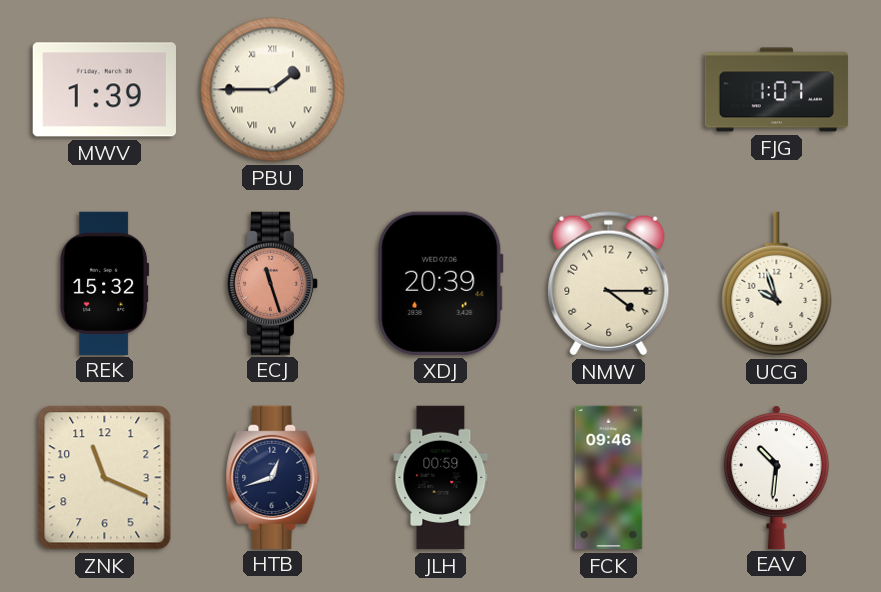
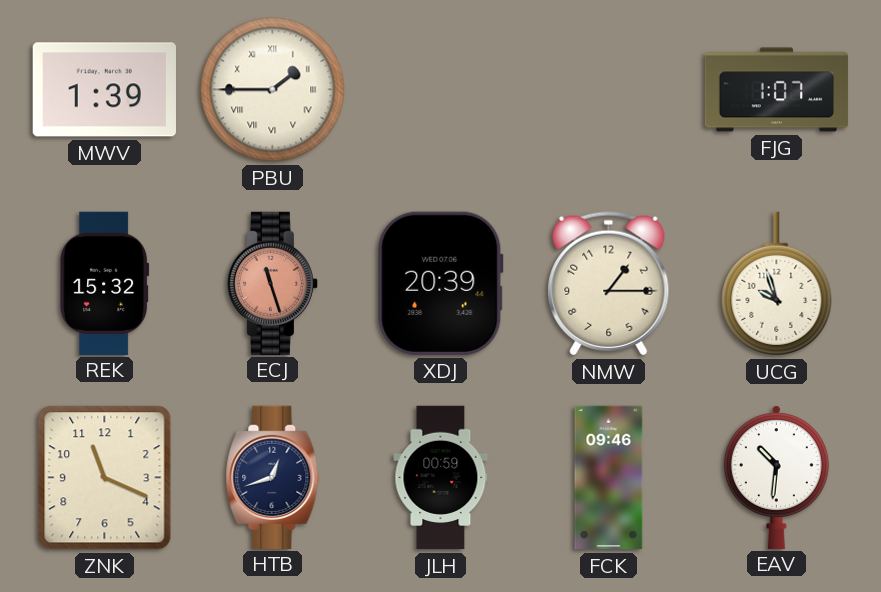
NMW: 4:15 -> 1:15 (609, 284)
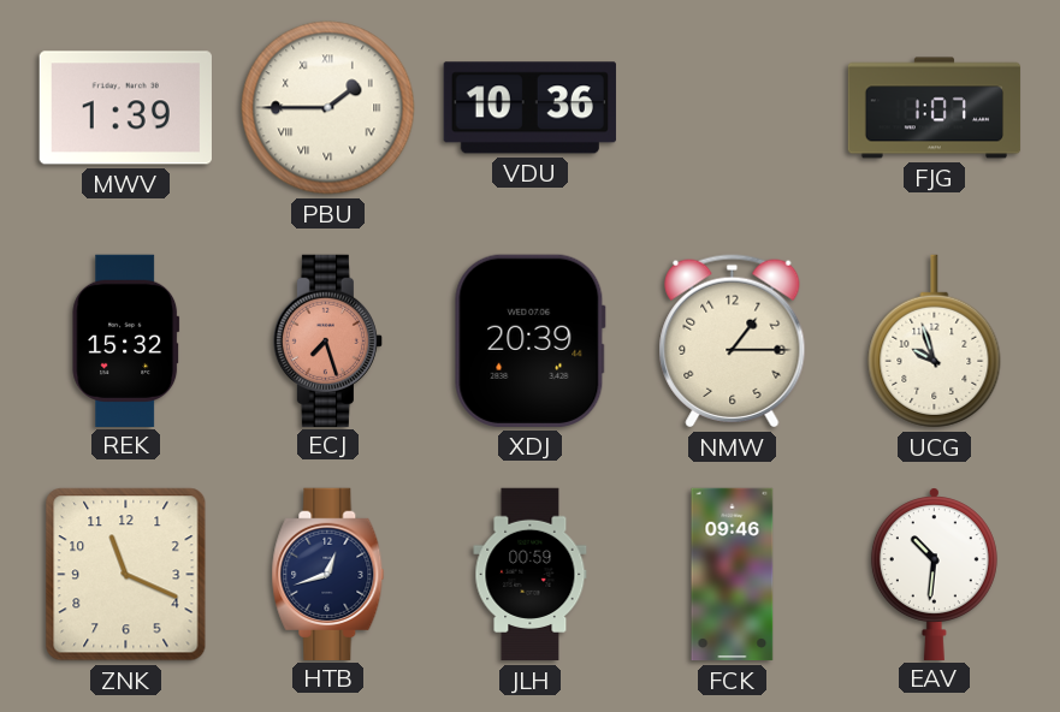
VDU: none -> 10:36 (529, 108)
ECJ: 11:27 -> 7:27 (327, 340)
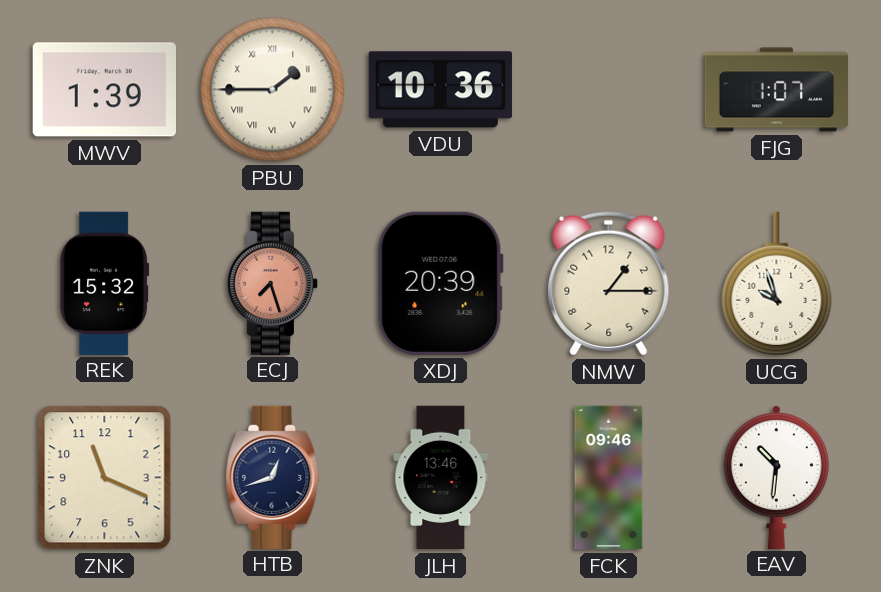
JLH: 00:59 -> 13:46 (441, 478)
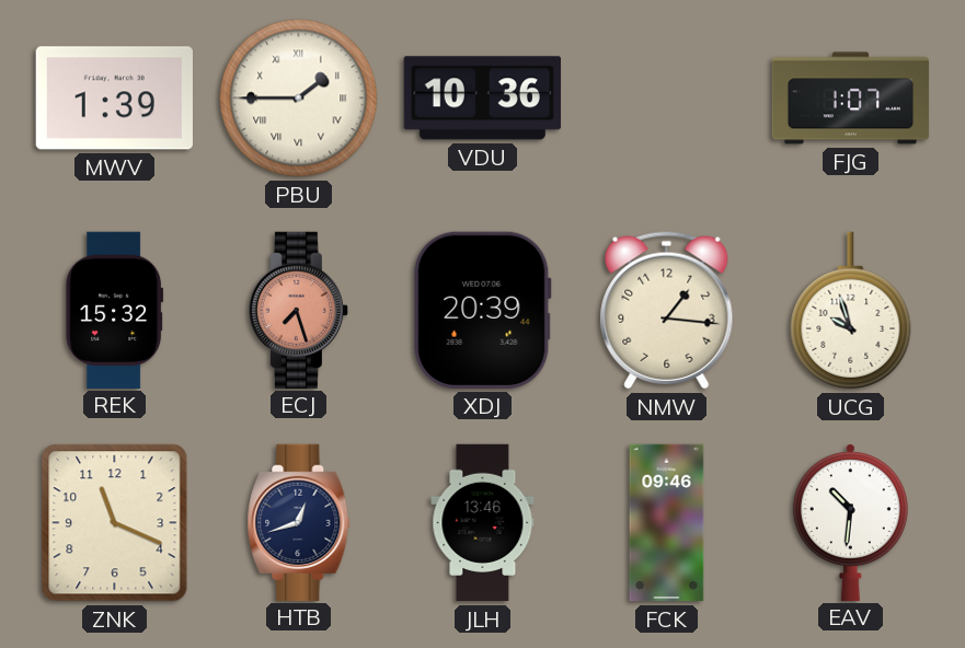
NMW: 1:15 -> 1:16 (667, 311)
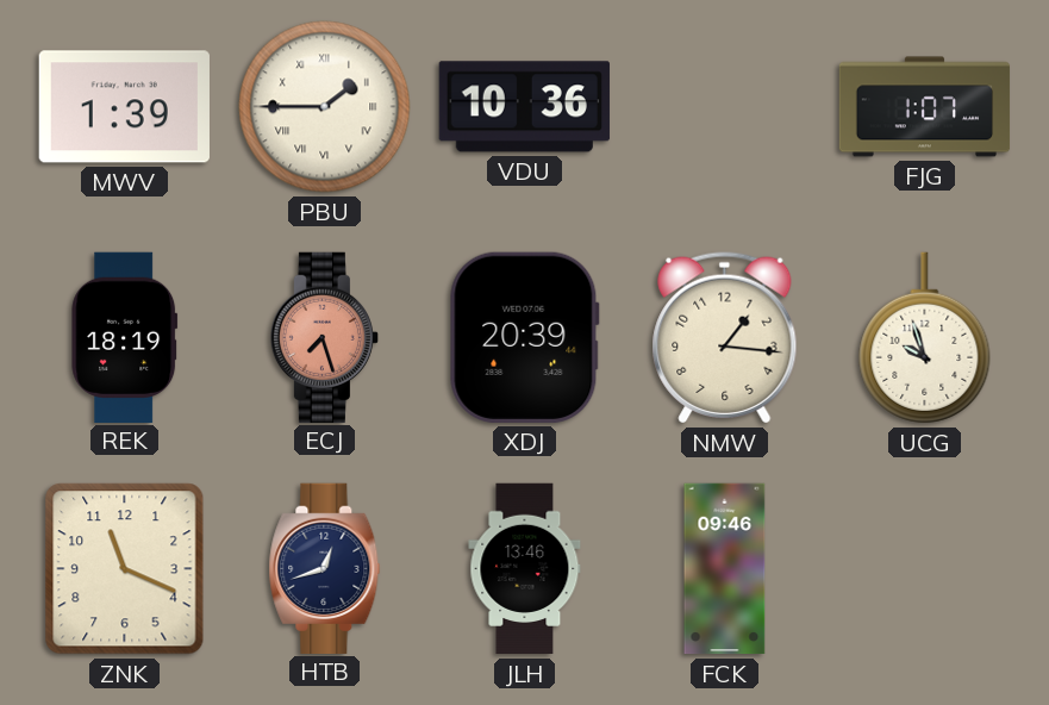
REK: 15:32 -> 18:19 (125, 337)
EAV: 10:31 -> none (850, 522)
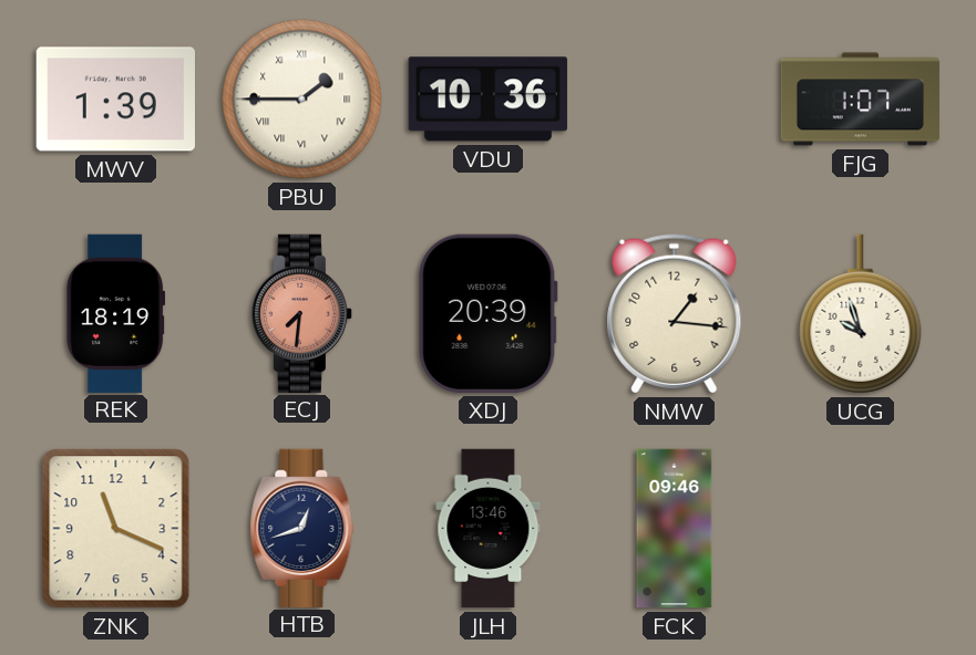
ECJ: 7:27 -> 7:31 (301, 313)
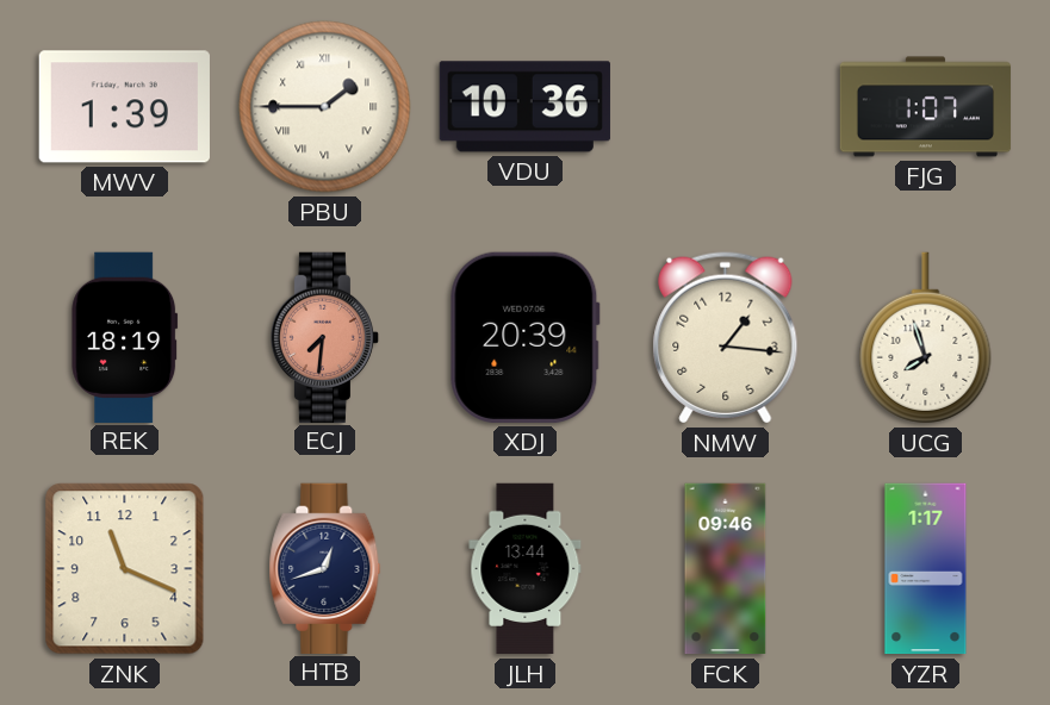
UCG: 9:57 -> 7:57 (926, 338)
JLH: 13:46 -> 13:44 (526, 569)
YZR: none -> 1:17 (926, 569)
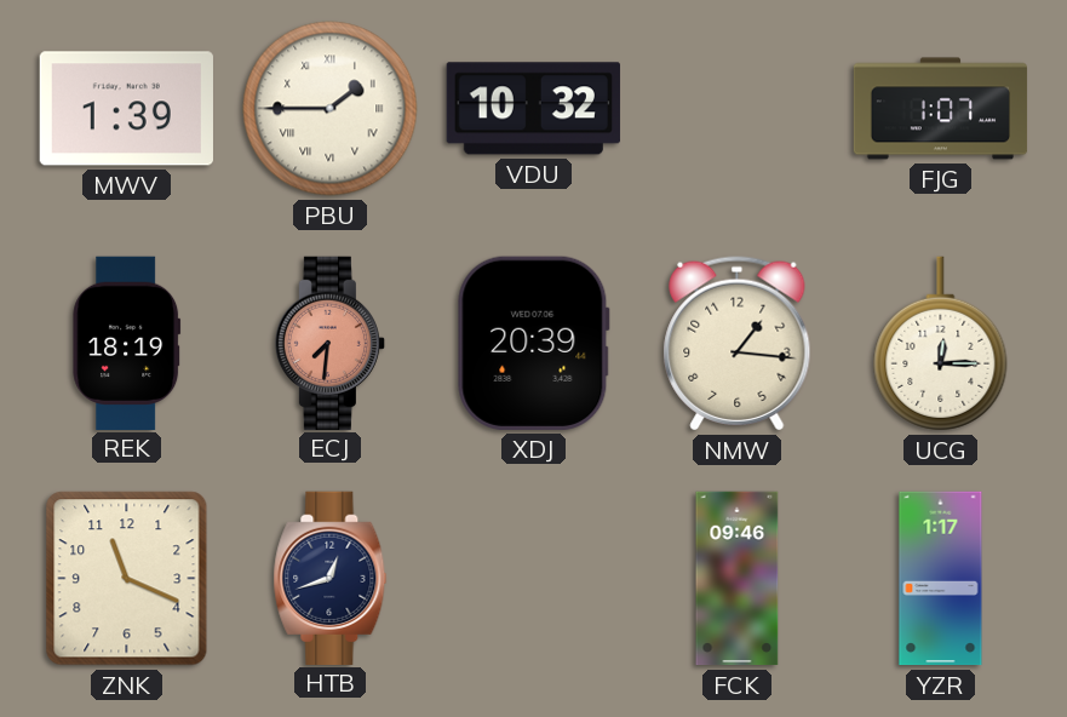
VDU: 10:36 -> 10:32 (533, 109)
UCG: 7:57 -> 12:15 (941, 344)
JLH: 13:44 -> none (526, 569)
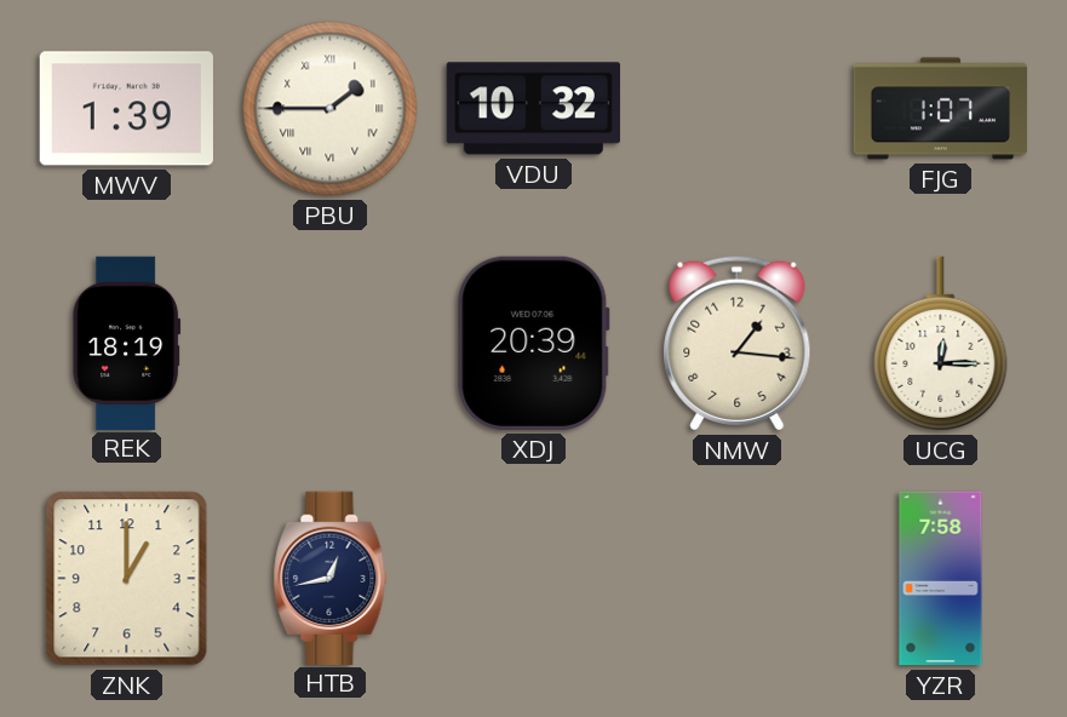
ECJ: 7:31 -> none (329, 343)
ZNK: 11:19 -> 1:00 (127, 579)
HTB: 12:42 -> 12:43 (331, 578)
FCK: 09:46 -> none (738, 579)
YZR: 1:17 -> 7:58 (941, 579)
